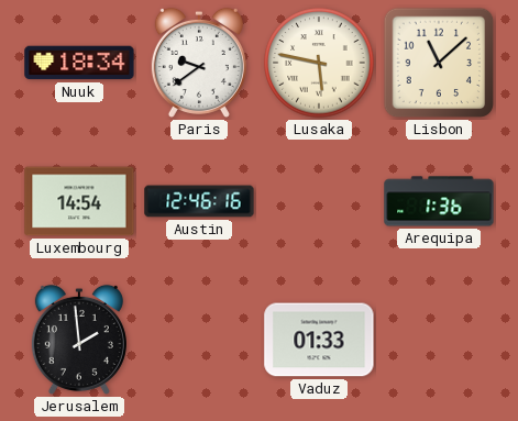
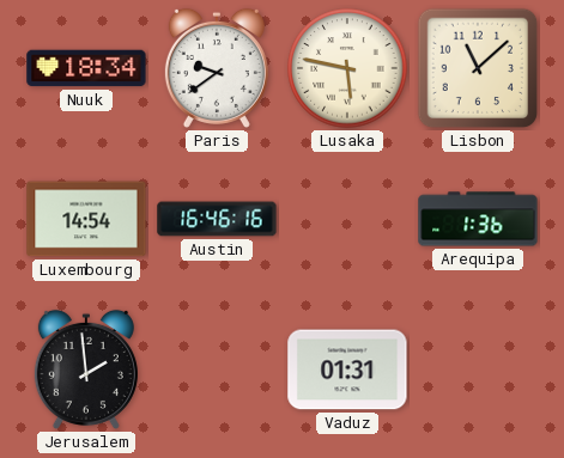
Austin: 12:46 -> 16:46 (217, 219)
Vaduz: 01:33 -> 01:31 (347, 370)
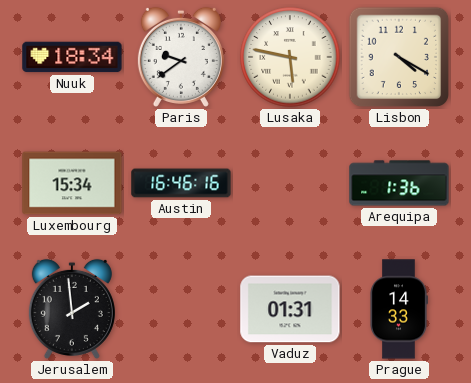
Lisbon: 11:08 -> 4:20 (399, 57)
Luxembourg: 14:54 -> 15:34 (72, 183)
Prague: none -> 14:33 (399, 309)
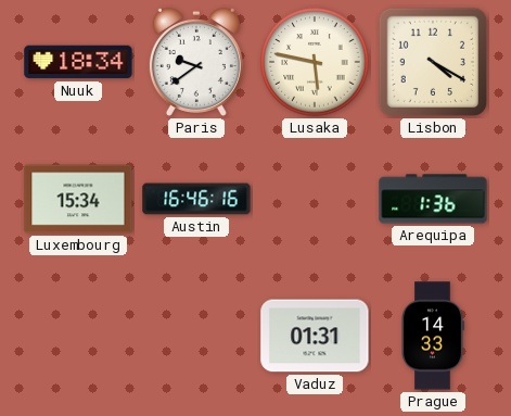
Jerusalem: 1:59 -> none (72, 309)
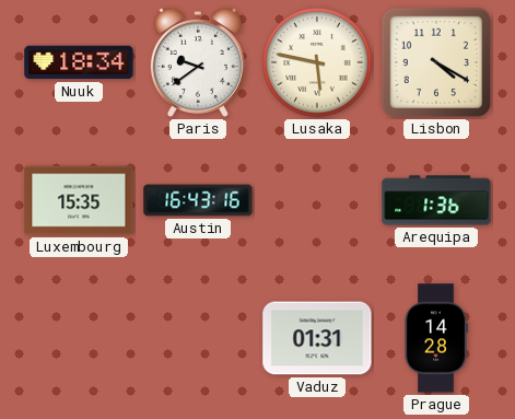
Luxembourg: 15:34 -> 15:35 (79, 200)
Austin: 16:46 -> 16:43 (198, 200)
Prague: 14:33 -> 14:28 (436, 338)
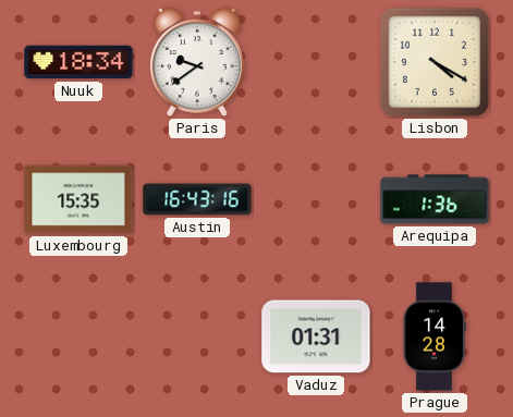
Lusaka: 5:47 -> none (317, 62)
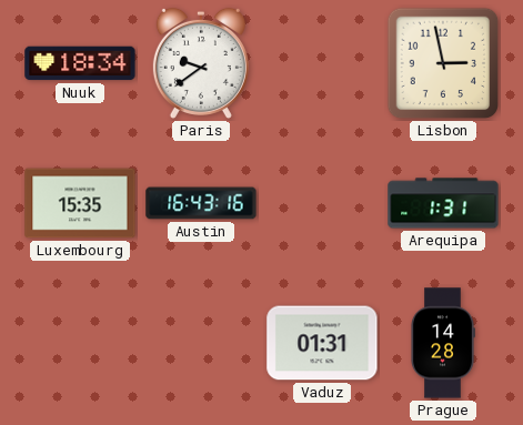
Lisbon: 4:20 -> 2:58 (443, 63)
Arequipa: 1:36 -> 1:31 (443, 203)
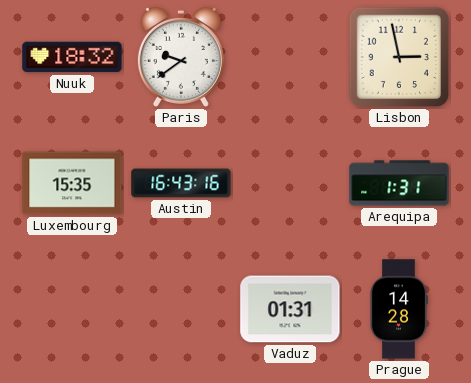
Nuuk: 18:34 -> 18:32 (72, 57)
